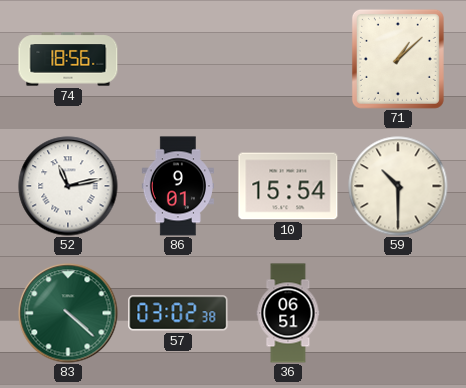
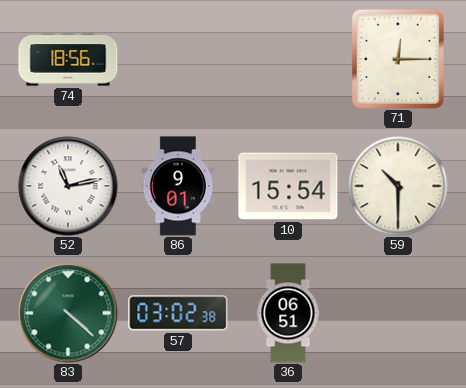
71: 1:08 -> 12:15 (398, 59)
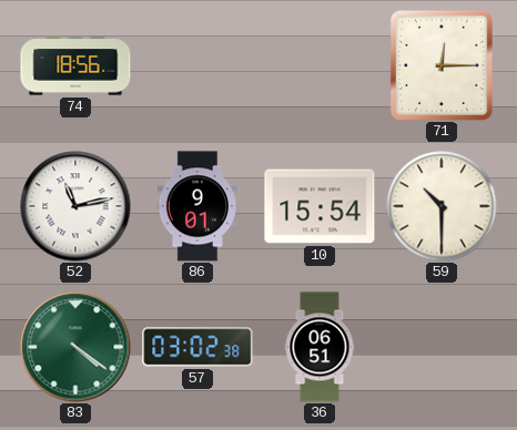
83: 4:22 -> 4:21 (75, 347)
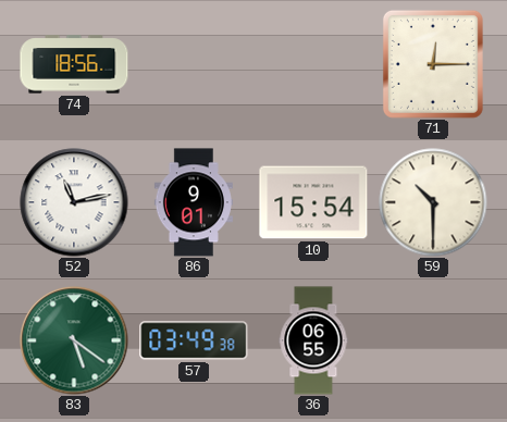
83: 4:21 -> 5:21 (74, 340)
57: 03:02 -> 03:49 (194, 340)
36: 06:51 -> 06:55 (313, 340)
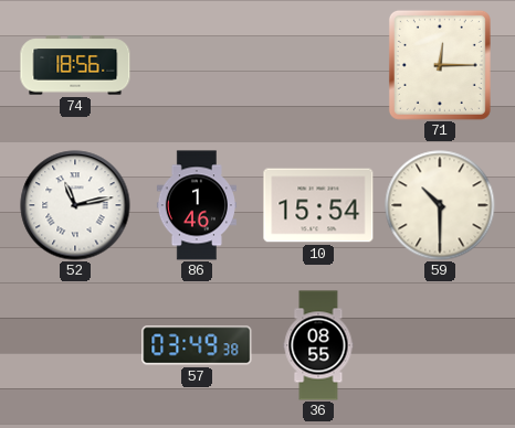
86: 9:01 -> 1:46 (197, 205)
83: 5:21 -> none (74, 340)
36: 06:55 -> 08:55 (318, 345)
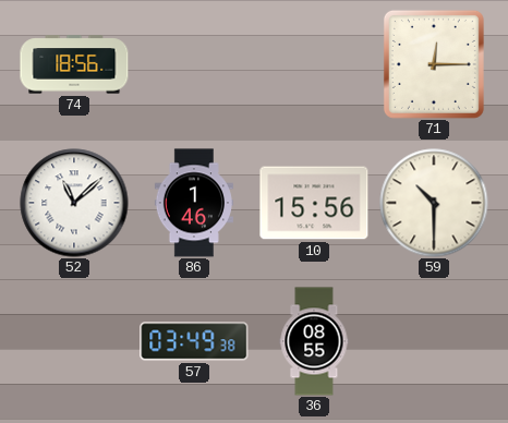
52: 11:13 -> 11:08 (74, 203)
10: 15:54 -> 15:56 (314, 203)
